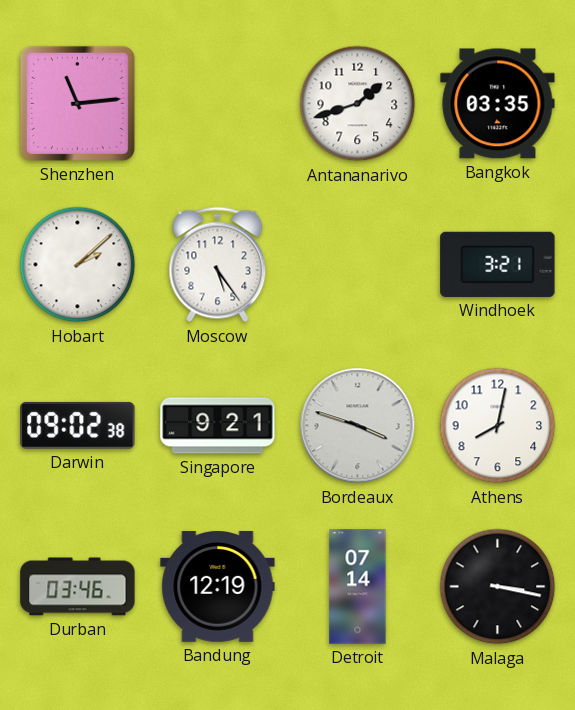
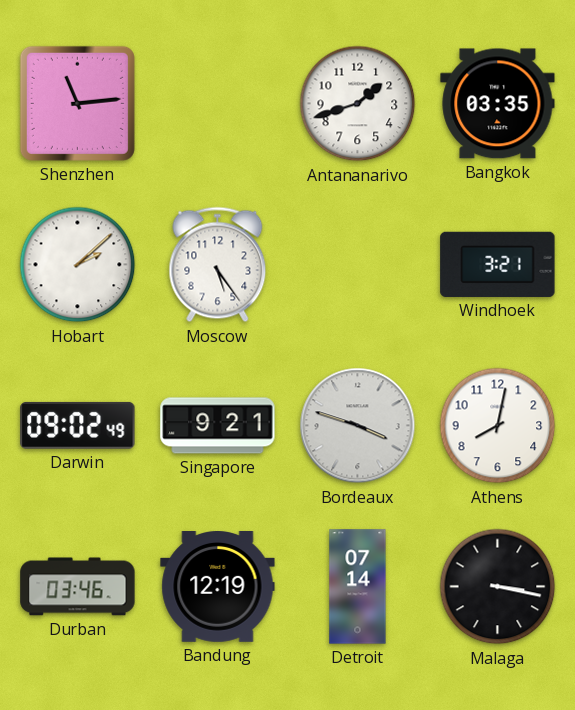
Darwin: 09:02:38 -> 09:02:49 (78, 425)
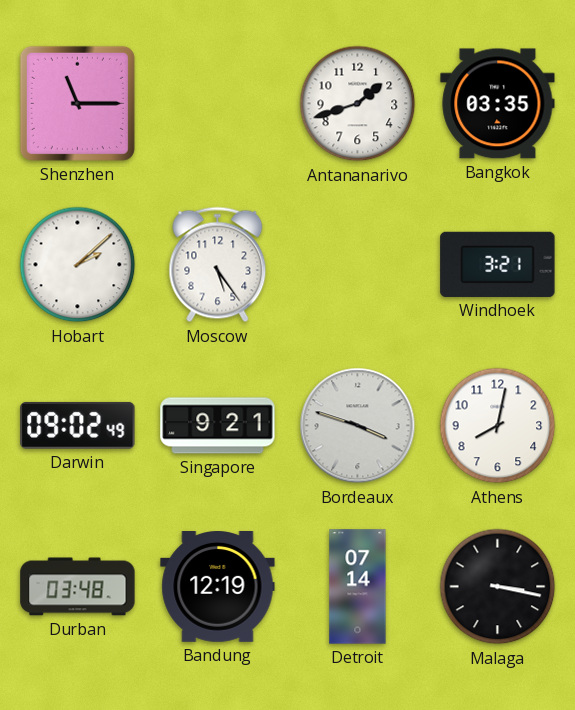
Shenzhen: 11:14 -> 11:15 (77, 103)
Durban: 03:46 -> 03:48 (78, 587)
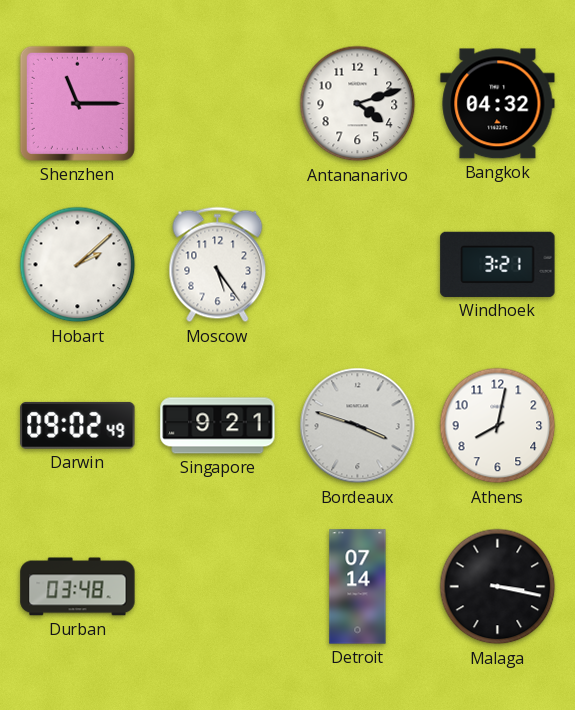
Antananarivo: 1:42 -> 4:12 (358, 104)
Bangkok: 03:35 -> 04:32 (498, 104)
Bandung: 12:19 -> none (218, 587)
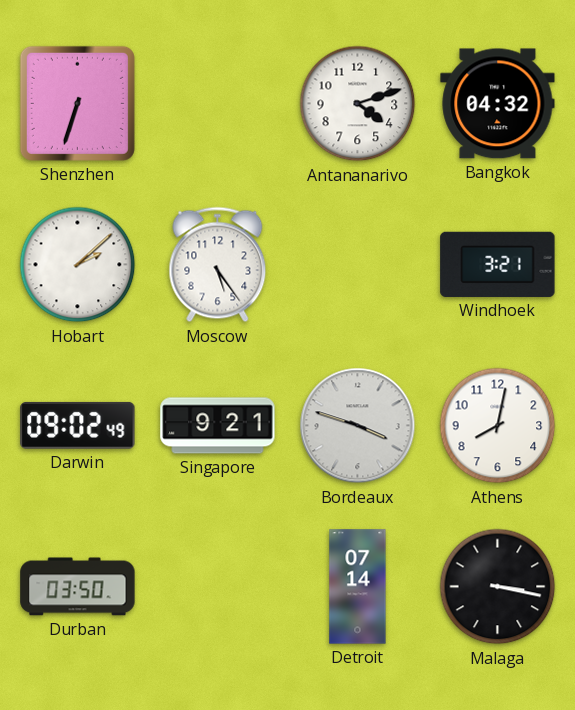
Shenzhen: 11:15 -> 6:33 (77, 103)
Durban: 03:48 -> 03:50 (78, 587)
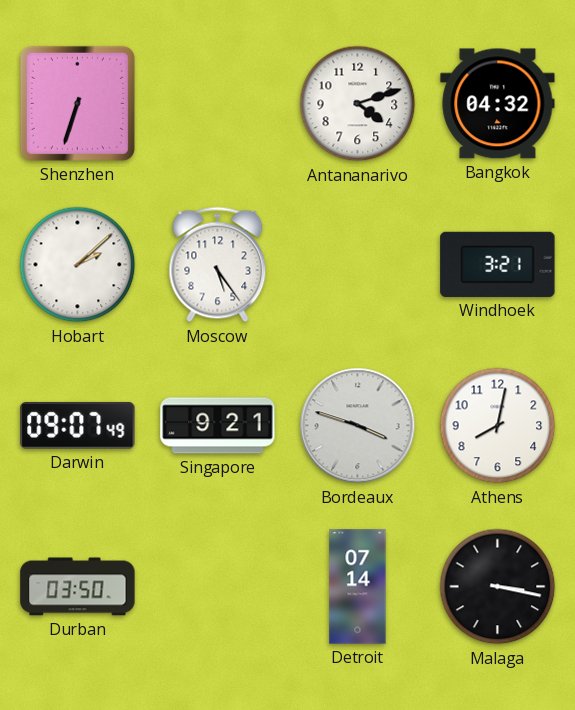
Darwin: 09:02 -> 09:07 (78, 425)
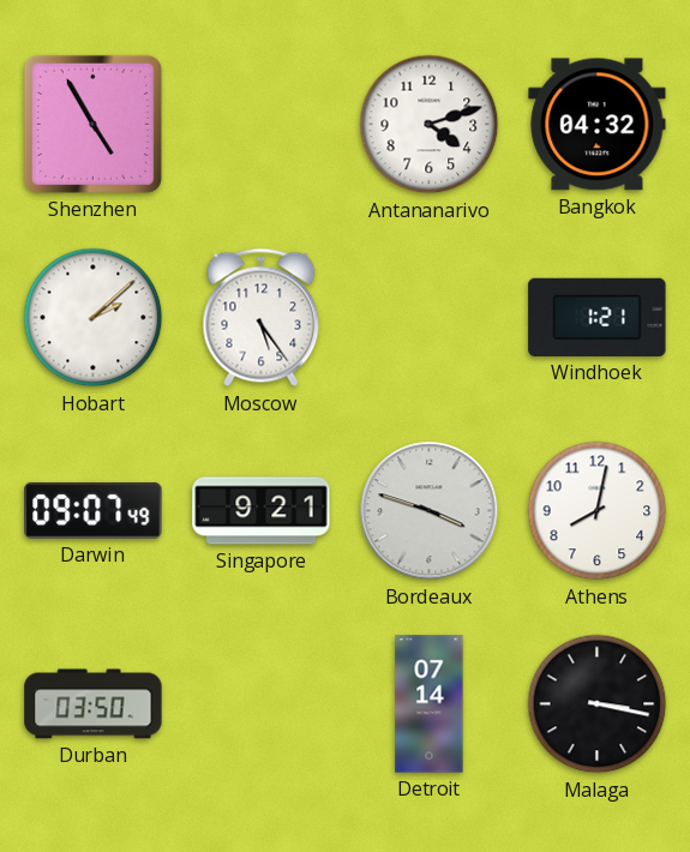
Shenzhen: 6:33 -> 4:55 (92, 124)
Windhoek: 3:21 -> 1:21 (598, 317)
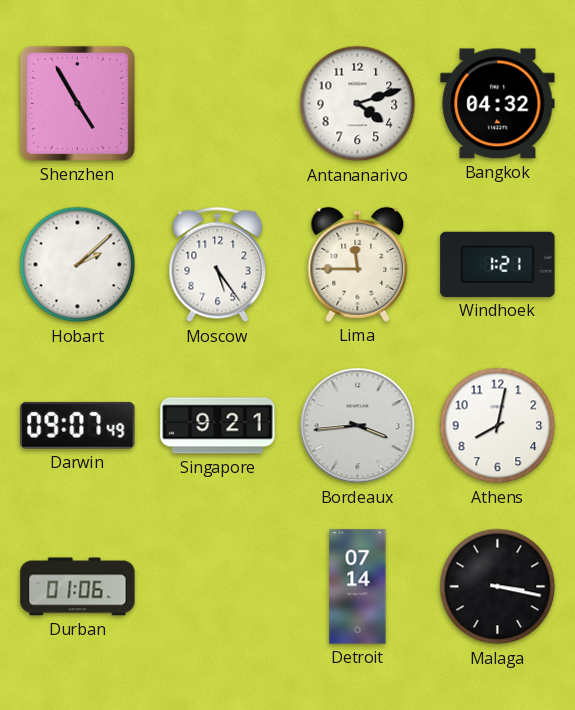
Lima: none -> 11:45 (358, 264)
Bordeaux: 3:48 -> 3:44 (358, 426)
Durban: 03:50 -> 01:06 (78, 587)
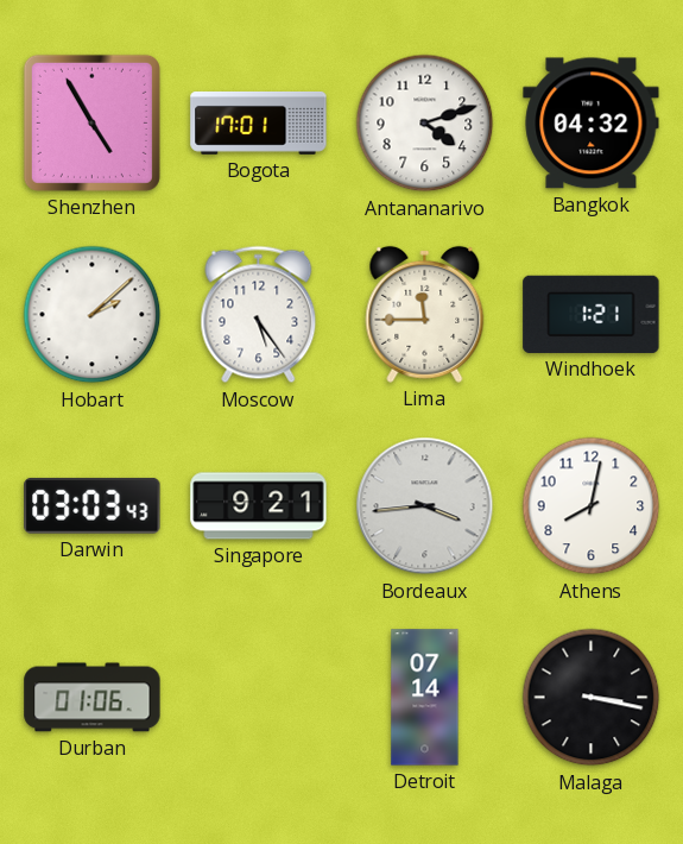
Bogota: none -> 17:01 (259, 122)
Darwin: 09:07 -> 03:03 (93, 505)
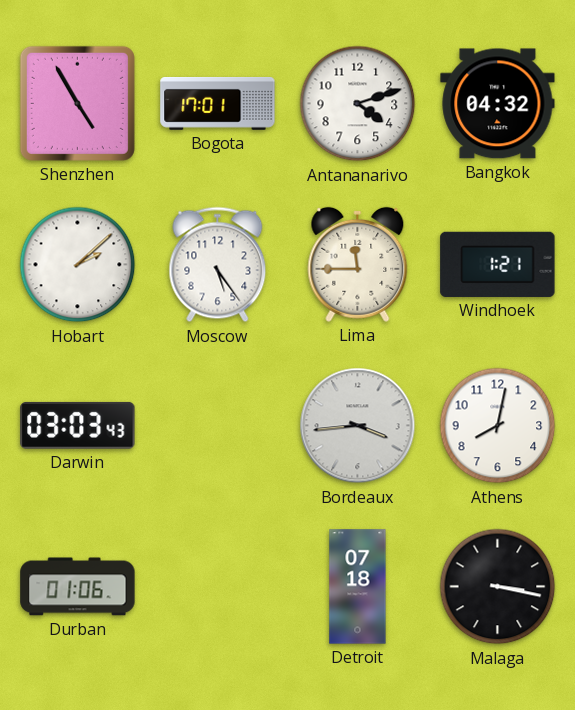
Singapore: 9:21 -> none (259, 506)
Detroit: 07:14 -> 07:18 (358, 587)
